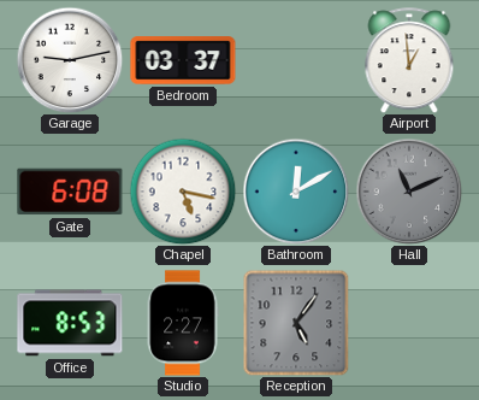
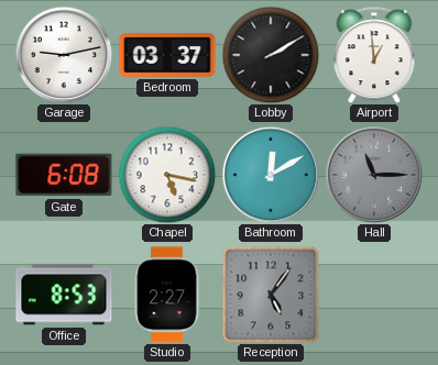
Lobby: none -> 2:10 (271, 55)
Hall: 11:11 -> 11:15 (374, 175)
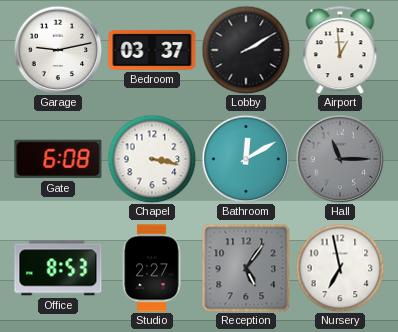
Chapel: 5:17 -> 3:17 (152, 159)
Nursery: none -> 6:58 (340, 268)
